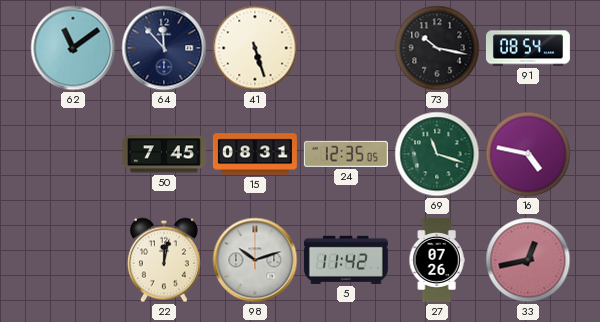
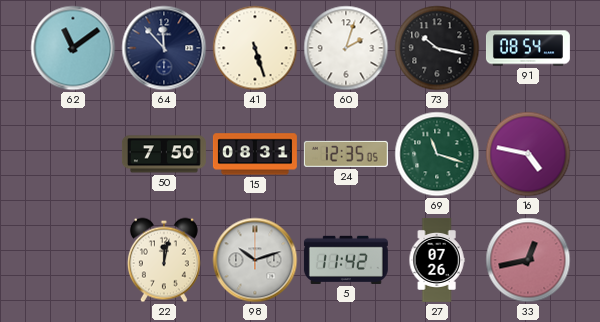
60: none -> 2:03 (346, 48)
50: 7:45 -> 7:50 (164, 154)
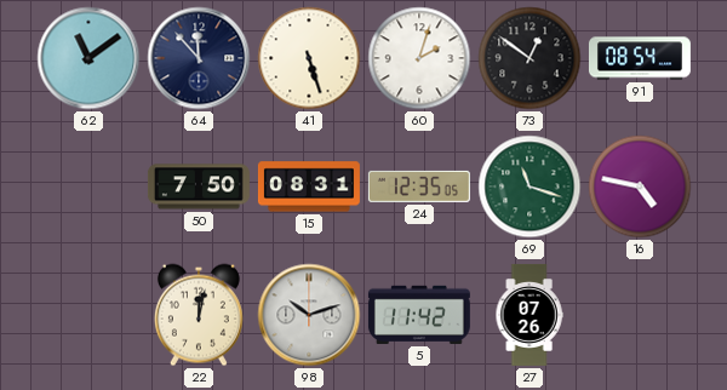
73: 10:17 -> 12:51 (529, 58)
33: 12:43 -> none (528, 260)
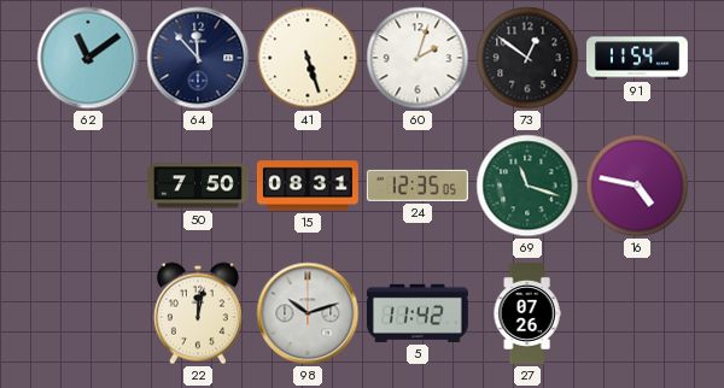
91: 08:54 -> 11:54 (637, 58)
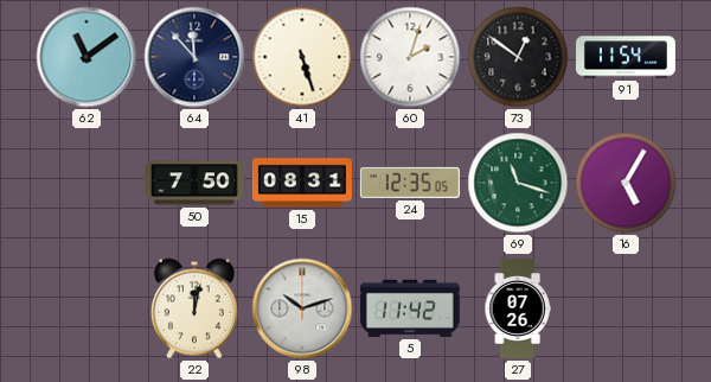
16: 4:47 -> 5:05 (626, 183)
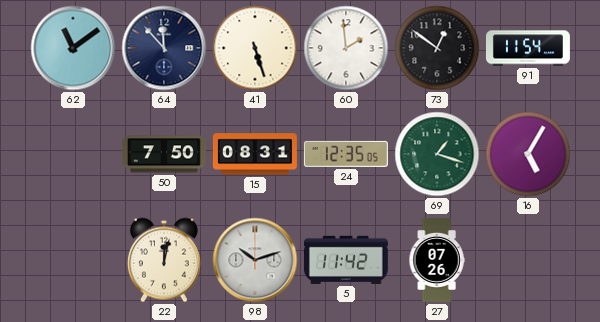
60: 2:03 -> 1:59 (346, 48)
69: 11:18 -> 1:18 (437, 154)
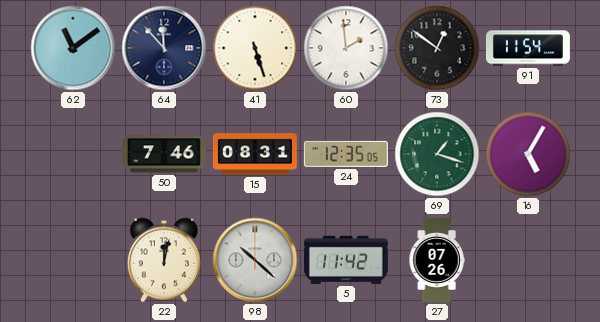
50: 7:50 -> 7:46 (164, 154)
98: 10:12 -> 10:22 (255, 260)
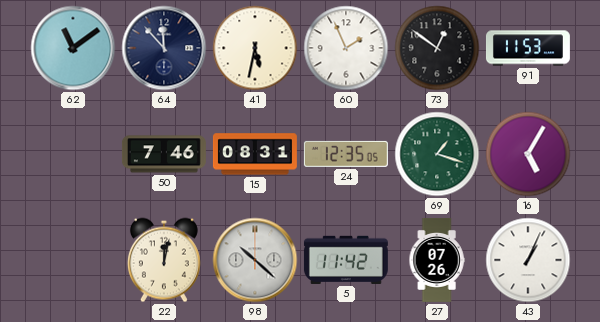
41: 5:27 -> 5:32 (255, 48)
60: 1:59 -> 1:56 (346, 48)
91: 11:54 -> 11:53 (528, 48)
43: none -> 1:04 (528, 260)
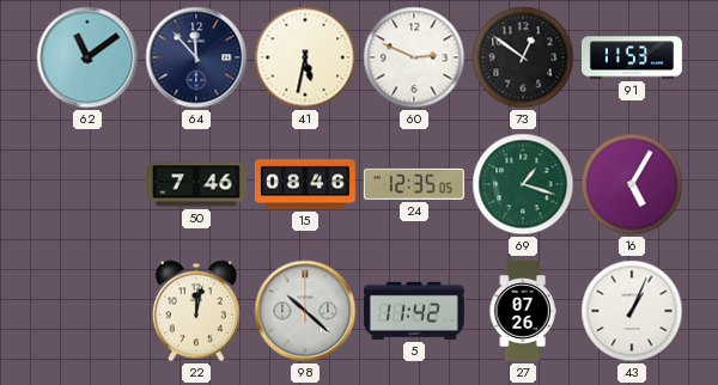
60: 1:56 -> 2:49 (414, 57)
15: 08:31 -> 08:46 (305, 184)
